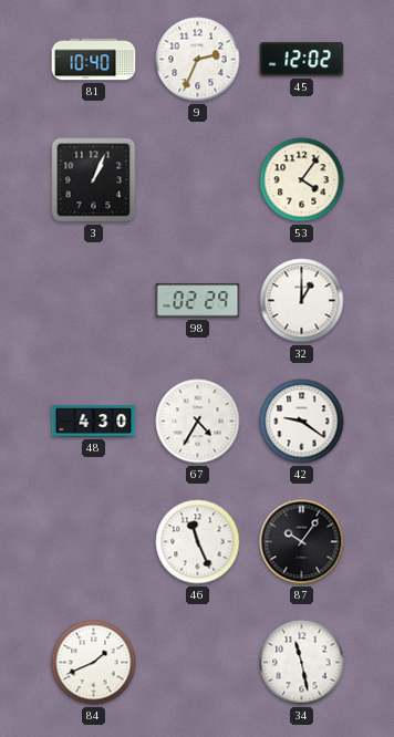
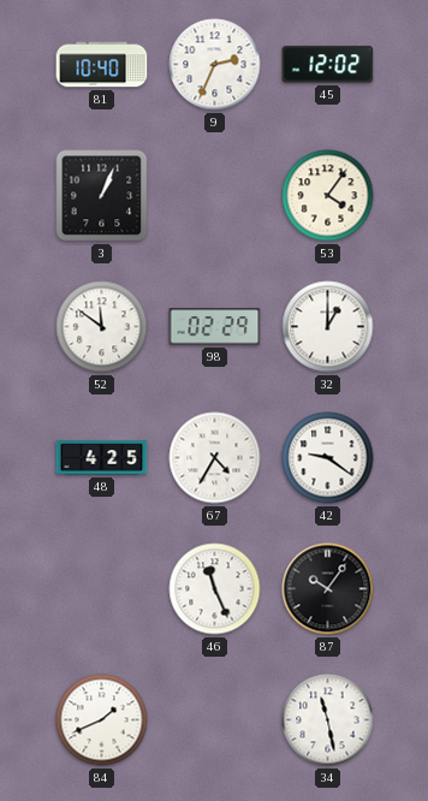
52: none -> 11:51 (102, 327)
48: 4:30 -> 4:25 (102, 458)
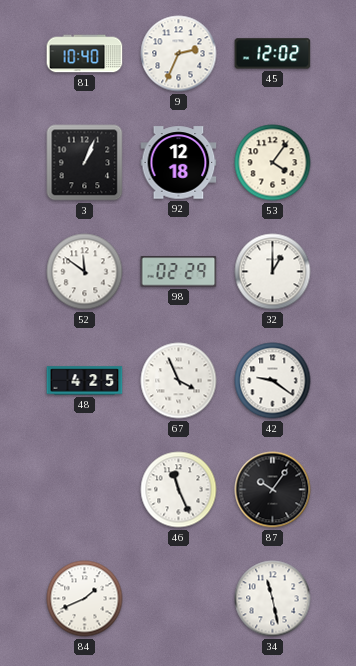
92: none -> 12:18 (179, 163)
67: 4:35 -> 3:56 (179, 381)
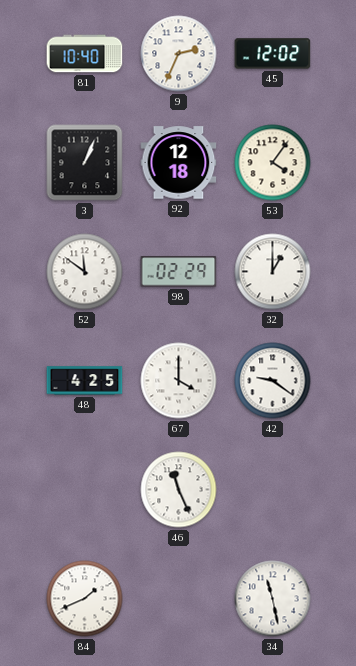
67: 3:56 -> 4:00 (179, 381)
87: 10:06 -> none (273, 490)
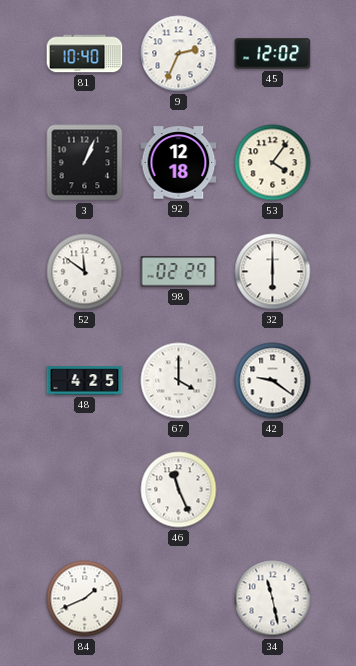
32: 1:00 -> 6:00 (273, 272)
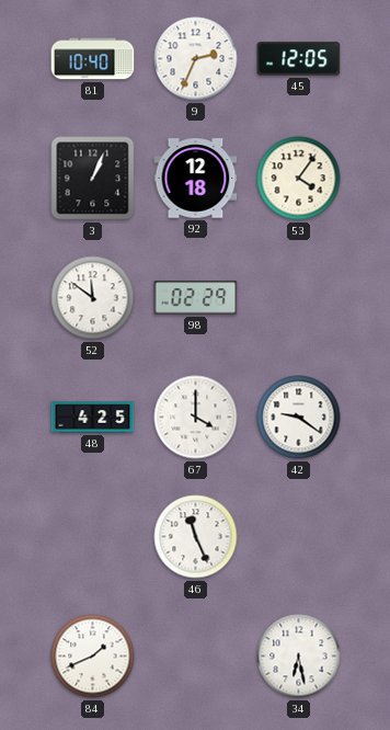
45: 12:02 -> 12:05 (299, 59)
32: 6:00 -> none (273, 272)
34: 11:28 -> 6:28 (299, 657)
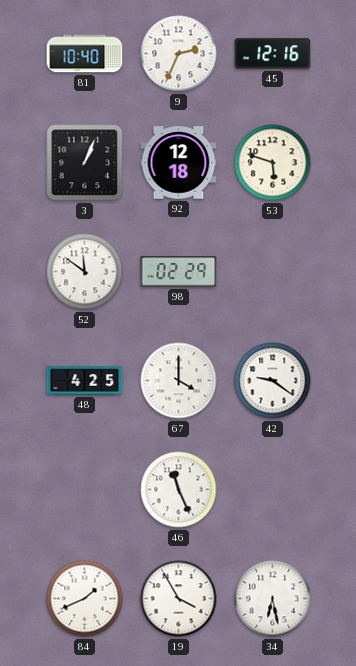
45: 12:05 -> 12:16 (273, 54)
53: 4:06 -> 5:48 (273, 163)
19: none -> 3:55 (179, 599)
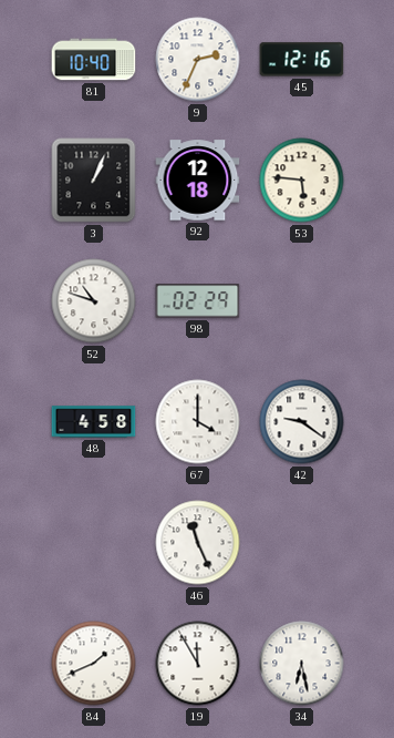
53: 5:48 -> 5:46 (302, 181)
52: 11:51 -> 10:48 (94, 301)
48: 4:25 -> 4:58 (94, 422)
19: 3:55 -> 11:55 (198, 664)
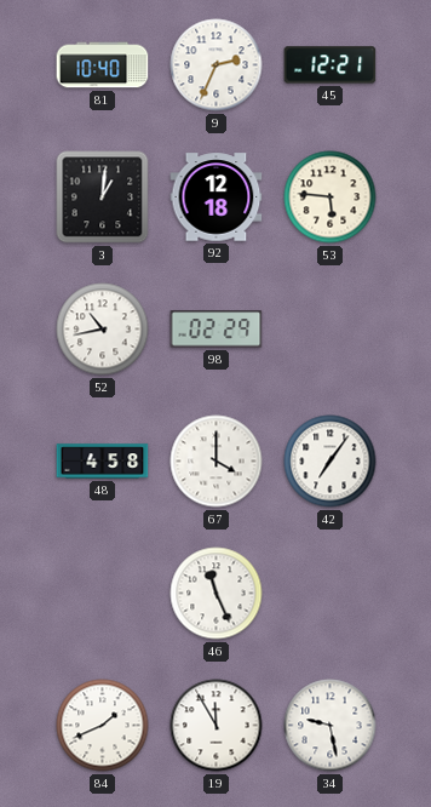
45: 12:16 -> 12:21 (331, 65)
3: 1:04 -> 1:01 (103, 198)
52: 10:48 -> 10:43 (103, 330)
42: 9:21 -> 7:06 (331, 462)
34: 6:28 -> 9:28 (331, 726)
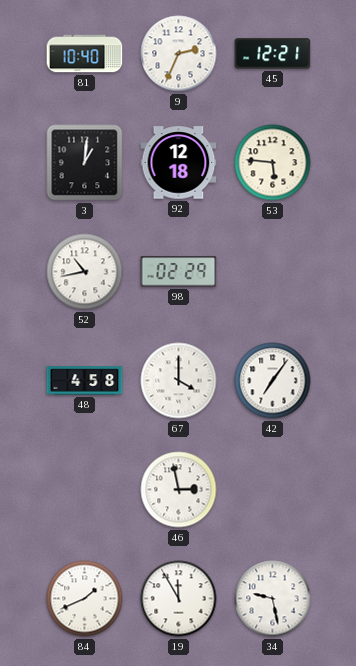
46: 11:26 -> 2:58 (179, 490)
